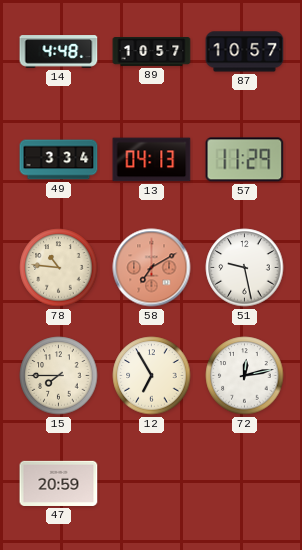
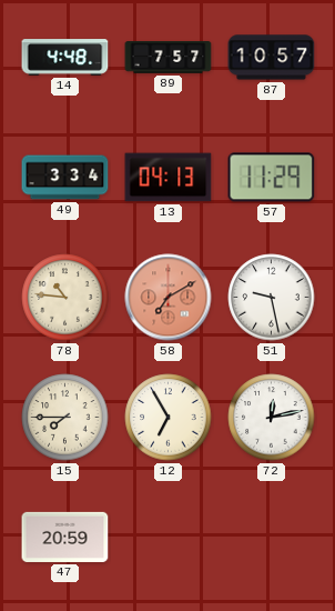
89: 10:57 -> 7:57 (169, 58)
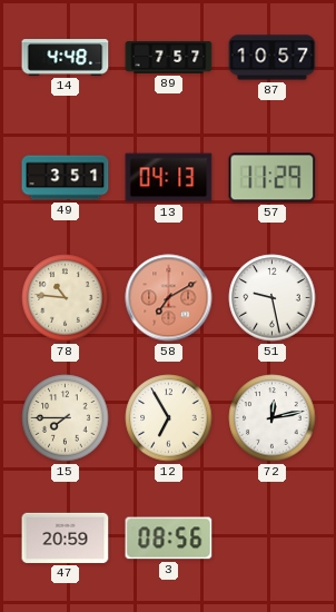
49: 3:34 -> 3:51 (66, 178)
3: none -> 08:56 (169, 539)
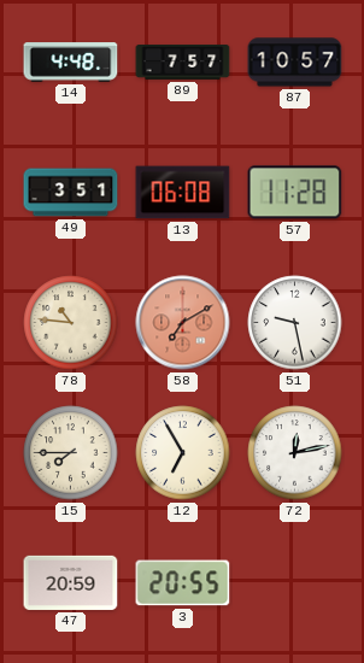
13: 04:13 -> 06:08 (183, 193)
57: 11:29 -> 11:28 (295, 193)
3: 08:56 -> 20:55 (183, 583)
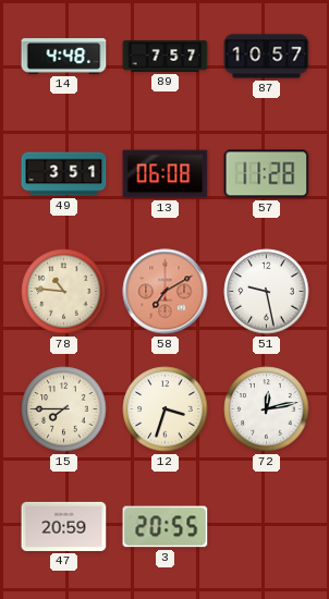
12: 6:55 -> 3:33 (166, 409)
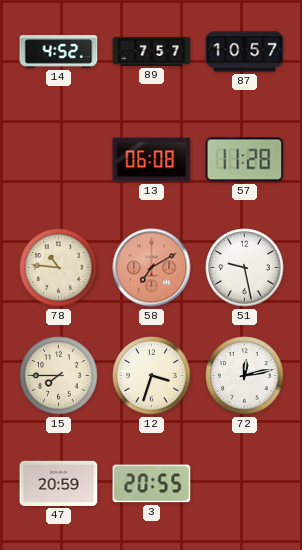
14: 4:48 -> 4:52 (59, 52)
49: 3:51 -> none (64, 174)
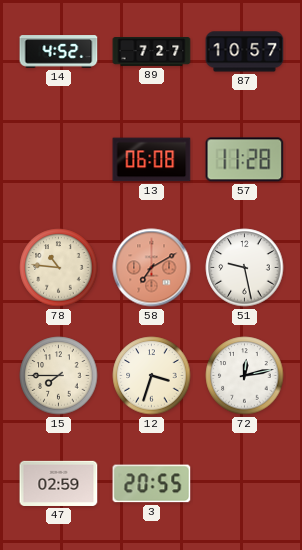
89: 7:57 -> 7:27 (152, 52)
47: 20:59 -> 02:59 (59, 483)
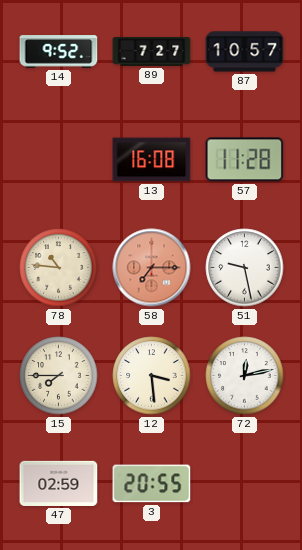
14: 4:52 -> 9:52 (59, 52)
13: 06:08 -> 16:08 (152, 160)
58: 7:10 -> 7:15 (152, 268)
12: 3:33 -> 3:29 (152, 376)
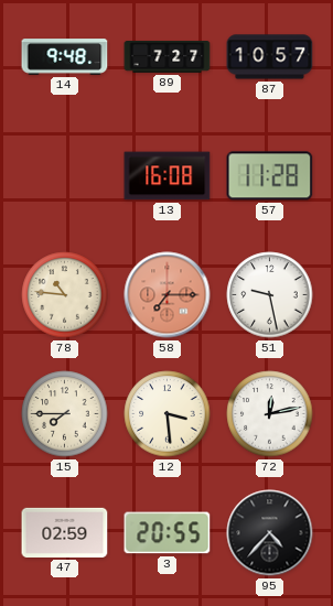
14: 9:52 -> 9:48 (65, 57)
95: none -> 4:37 (270, 533)
